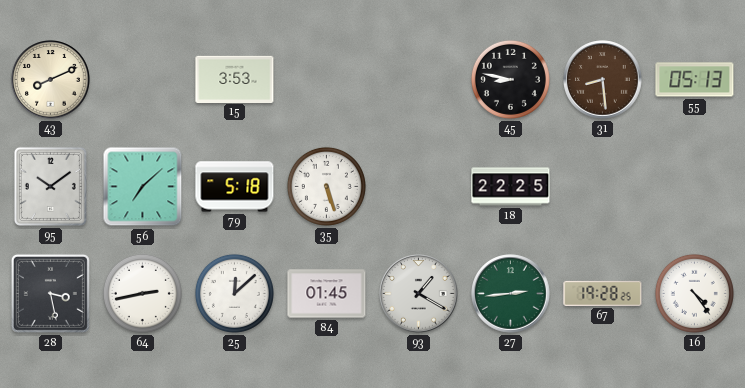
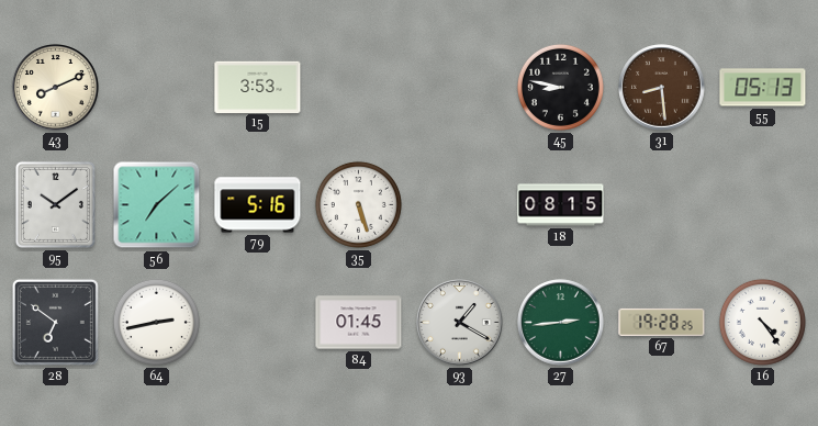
79: 5:18 -> 5:16 (258, 205)
18: 22:25 -> 08:15 (561, 205)
28: 3:28 -> 6:51 (55, 322)
25: 12:08 -> none (234, 293)
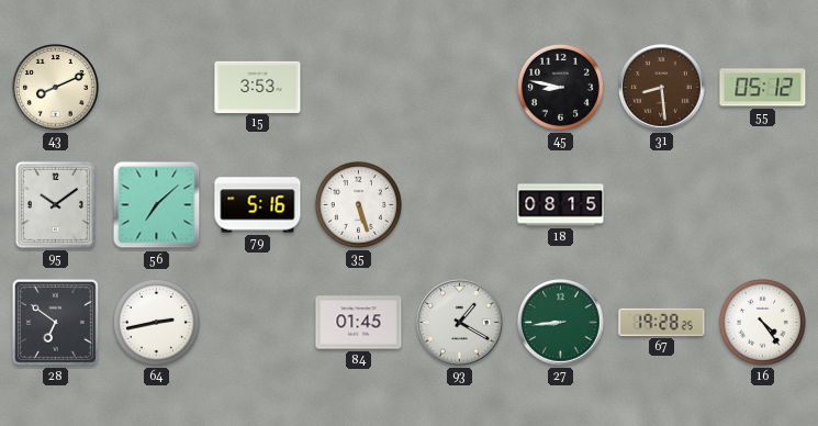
55: 05:13 -> 05:12 (763, 88)
27: 2:44 -> 8:44 (561, 323)
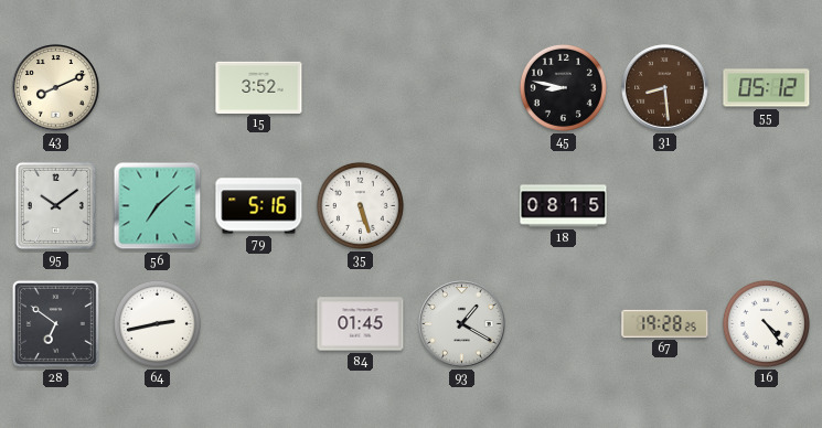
15: 3:53 -> 3:52 (259, 87)
27: 8:44 -> none (561, 323)
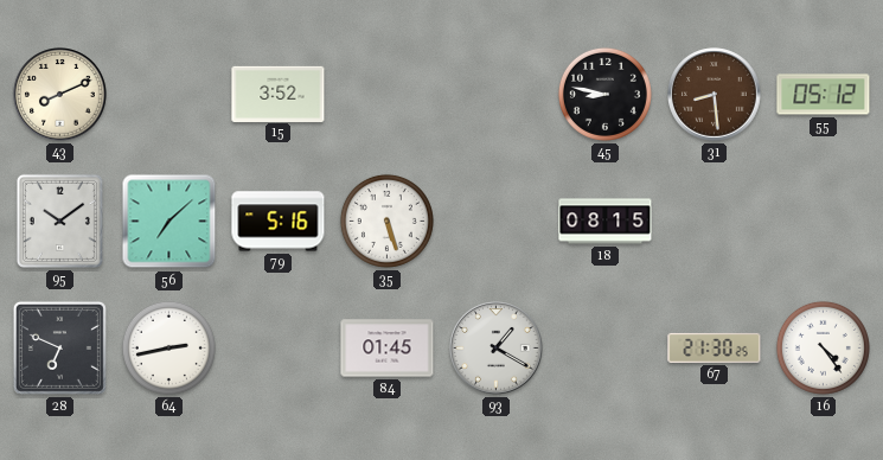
28: 6:51 -> 6:49 (59, 347)
67: 19:28 -> 21:30 (715, 347)
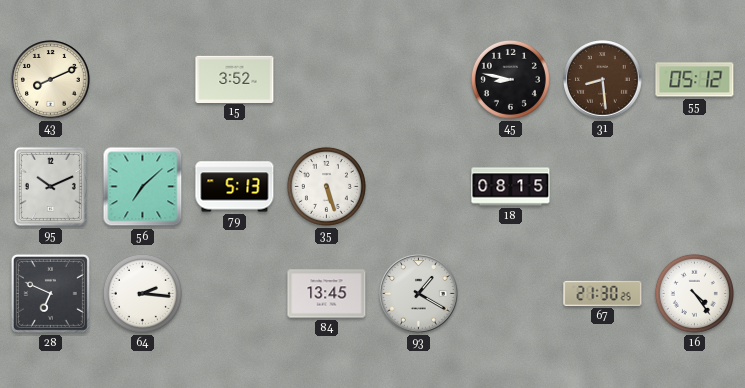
95: 10:09 -> 10:11 (50, 186)
79: 5:16 -> 5:13 (235, 187)
64: 2:43 -> 2:16 (142, 293)
84: 01:45 -> 13:45 (327, 294)
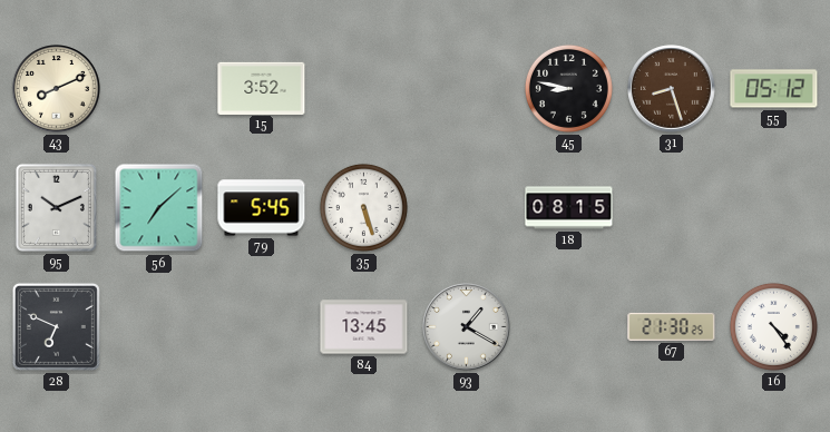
31: 8:29 -> 8:27 (672, 89)
79: 5:13 -> 5:45 (262, 208)
64: 2:16 -> none (142, 293)
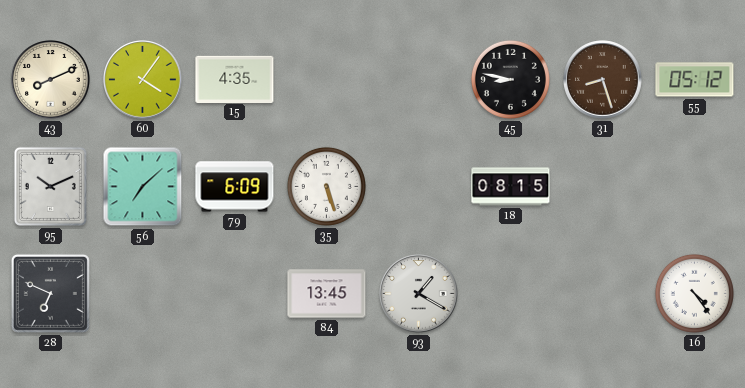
60: none -> 4:06 (143, 80)
15: 3:52 -> 4:35 (235, 79)
79: 5:45 -> 6:09 (235, 187)
67: 21:30 -> none (672, 326)
